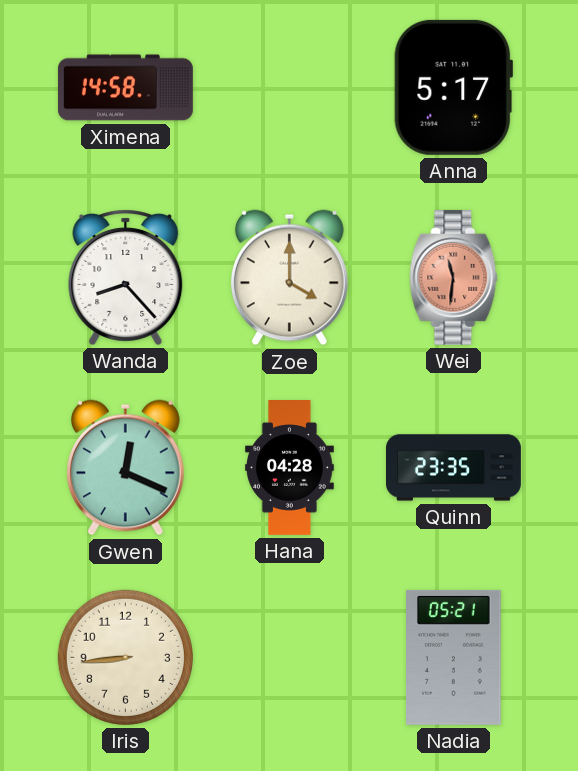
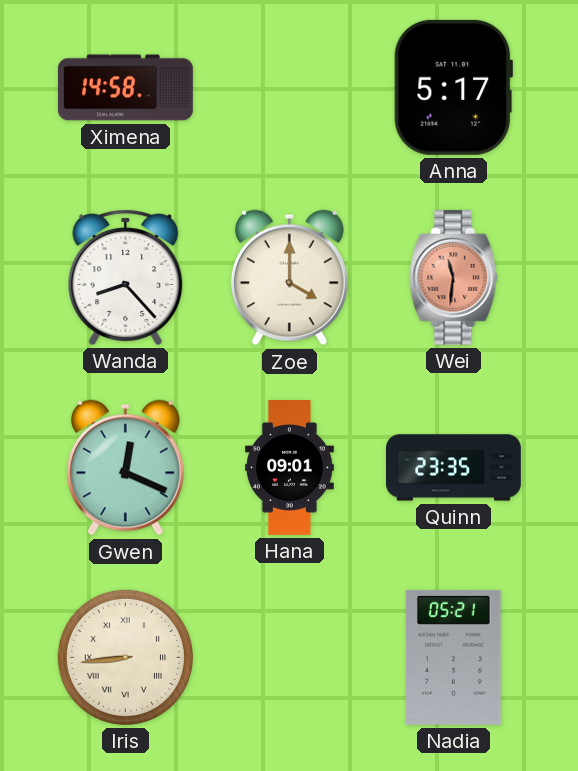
Hana: 04:28 -> 09:01 (290, 468)
Iris numerals: Arabic -> Roman (125, 657)
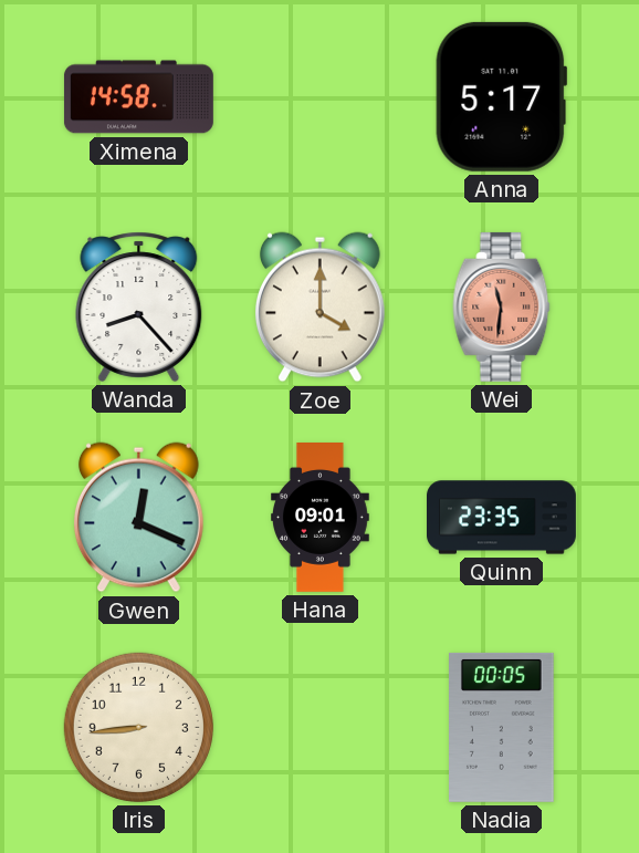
Iris numerals: Roman -> Arabic (138, 727)
Nadia: 05:21 -> 00:05 (502, 727)
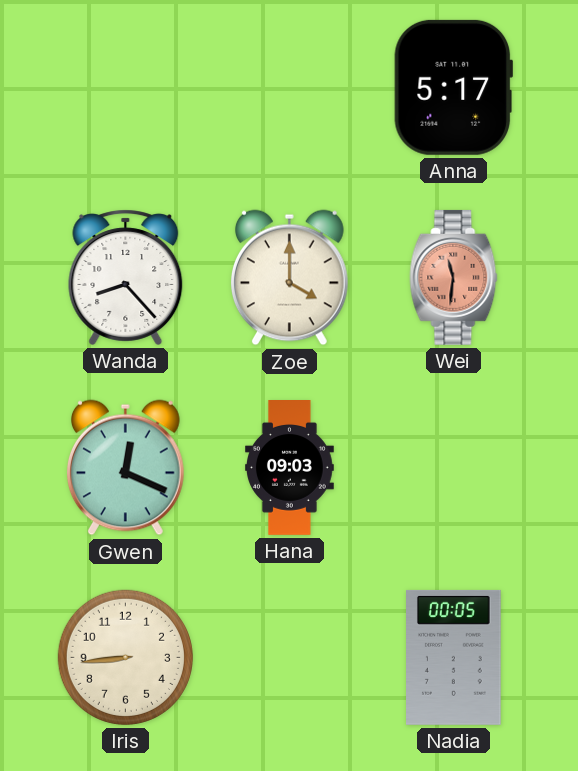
Ximena: 14:58 -> none (138, 97)
Hana: 09:01 -> 09:03 (290, 468)
Quinn: 23:35 -> none (502, 518)
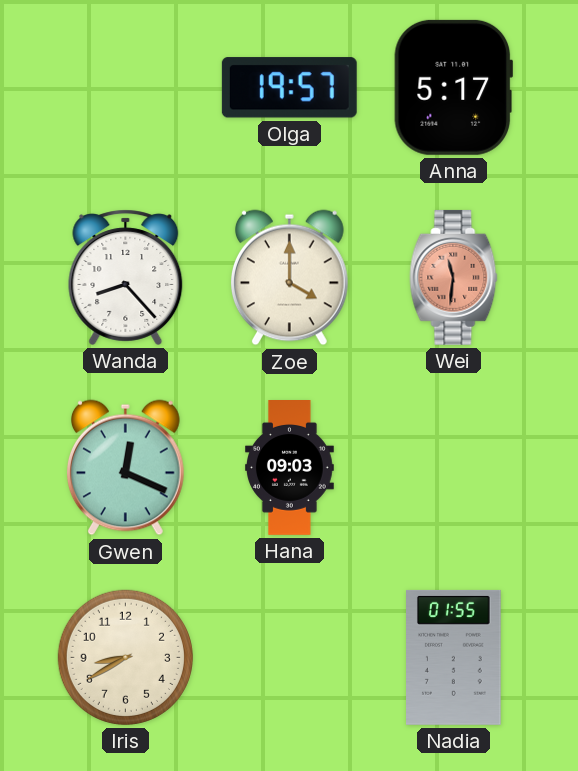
Olga: none -> 19:57 (289, 88)
Iris: 8:44 -> 8:40 (125, 657)
Nadia: 00:05 -> 01:55 (454, 657)
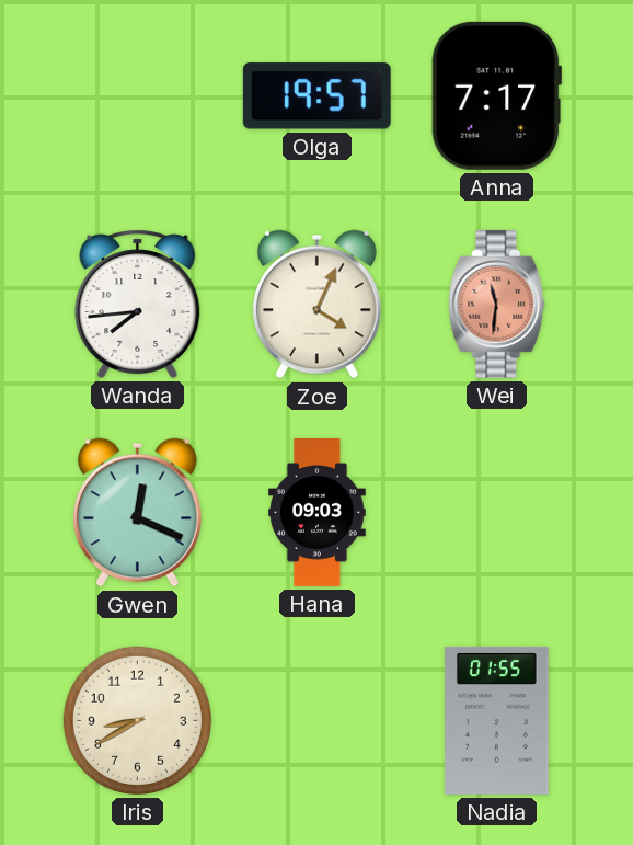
Anna: 5:17 -> 7:17 (496, 95)
Wanda: 8:23 -> 7:44 (138, 304)
Zoe: 4:00 -> 4:04 (316, 305)
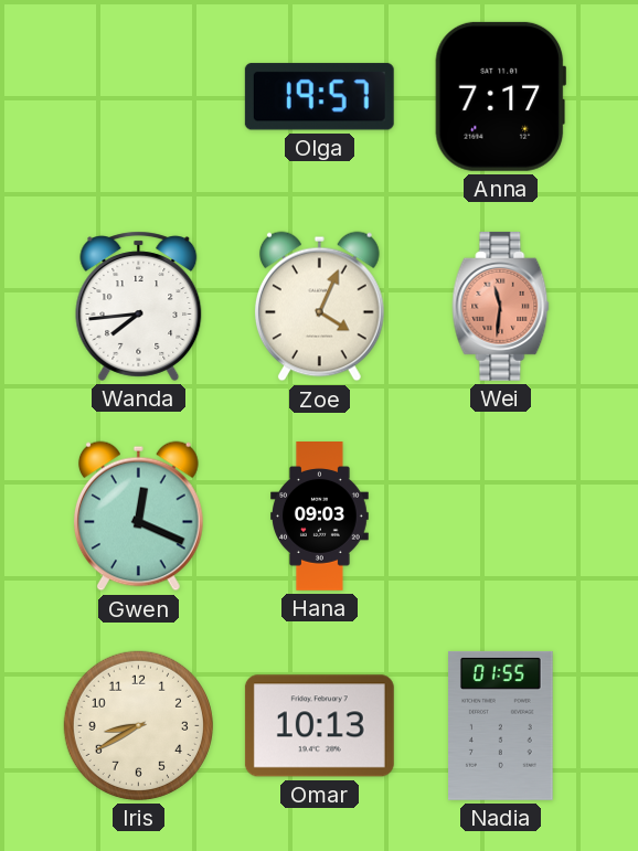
Omar: none -> 10:13 (319, 726)
